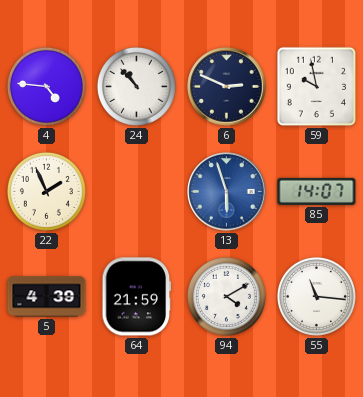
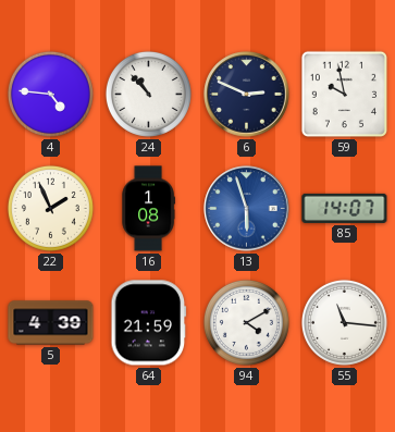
16: none -> 1:08 (148, 209)
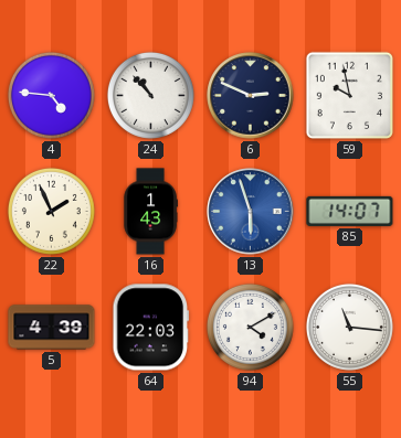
16: 1:08 -> 1:43 (150, 212)
64: 21:59 -> 22:03 (151, 328)
